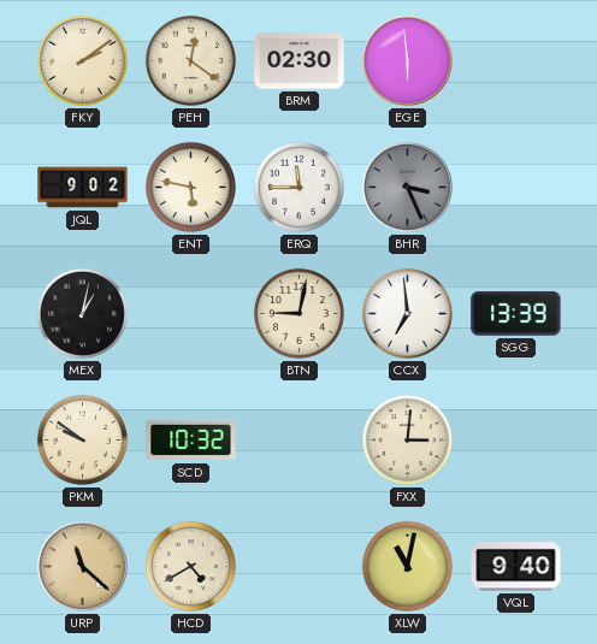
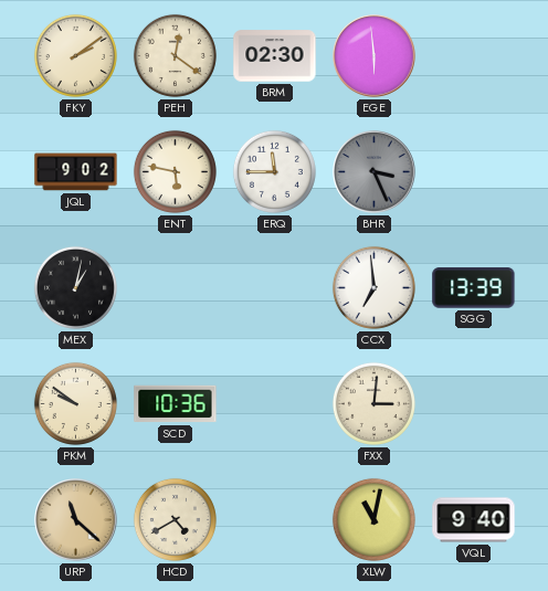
BTN: 9:02 -> none (298, 313)
SCD: 10:32 -> 10:36 (176, 404)
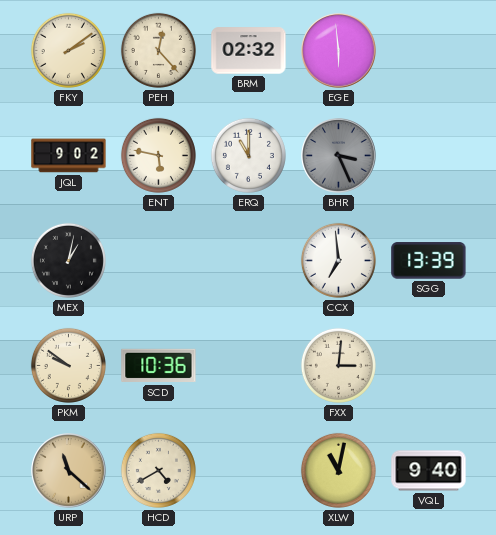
PEH: 12:21 -> 12:23 (158, 50)
BRM: 02:30 -> 02:32 (249, 51)
ERQ: 11:45 -> 11:00 (248, 155)
